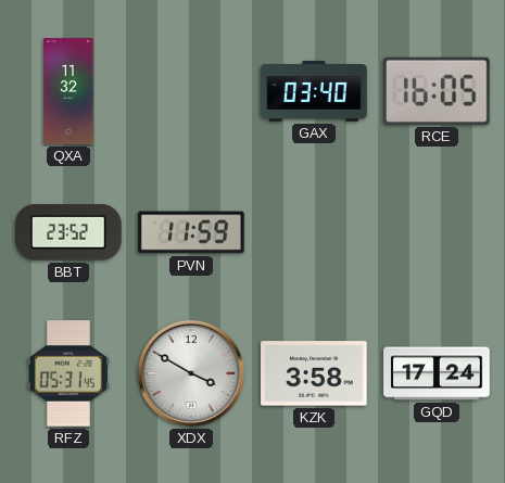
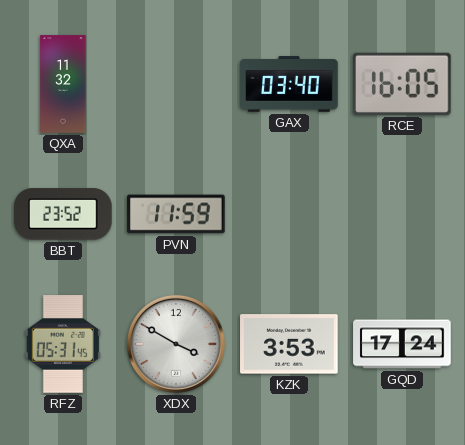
KZK: 3:58 -> 3:53 (289, 344)
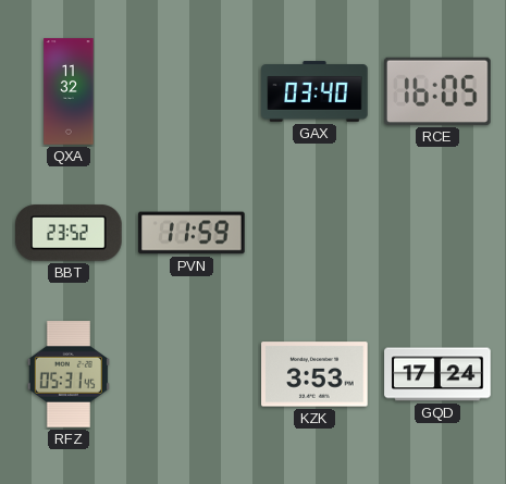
XDX: 3:50 -> none (176, 344)
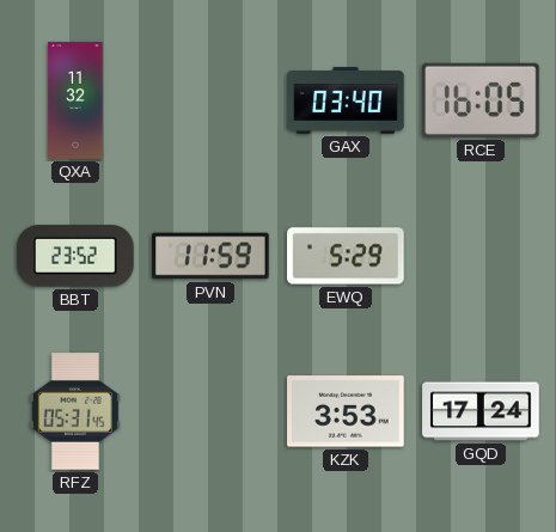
EWQ: none -> 5:29 (346, 256)
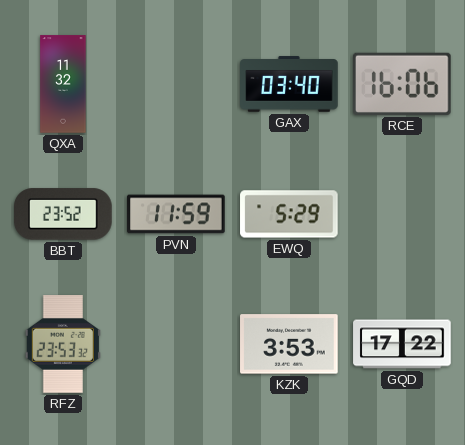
RCE: 16:05 -> 16:06 (403, 84)
RFZ: 05:31 -> 23:53 (63, 344)
GQD: 17:24 -> 17:22 (402, 344)
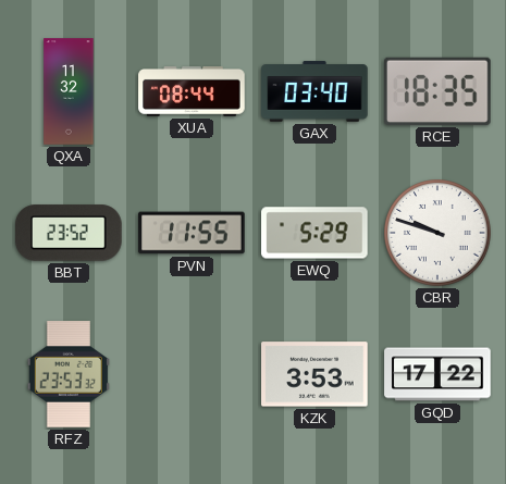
XUA: none -> 08:44 (192, 92)
RCE: 16:06 -> 18:35 (439, 91)
PVN: 11:59 -> 11:55 (192, 233)
CBR: none -> 9:48 (439, 234)
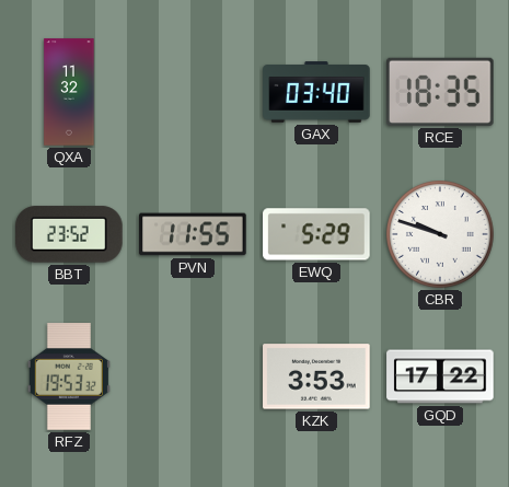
XUA: 08:44 -> none (192, 92)
RFZ: 23:53 -> 19:53 (69, 376)
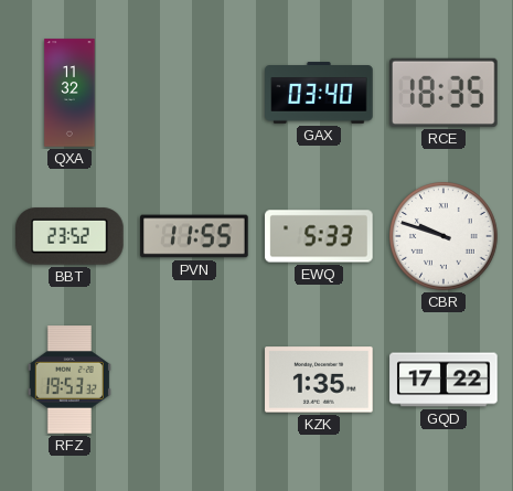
EWQ: 5:29 -> 5:33 (319, 236)
KZK: 3:53 -> 1:35 (319, 380)
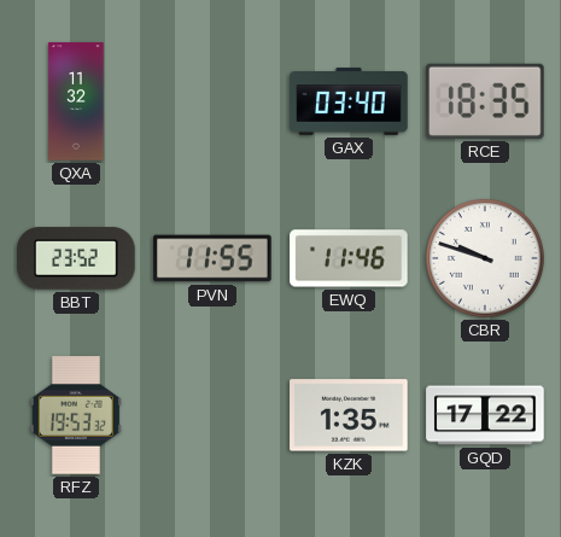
EWQ: 5:33 -> 11:46 (349, 258)
